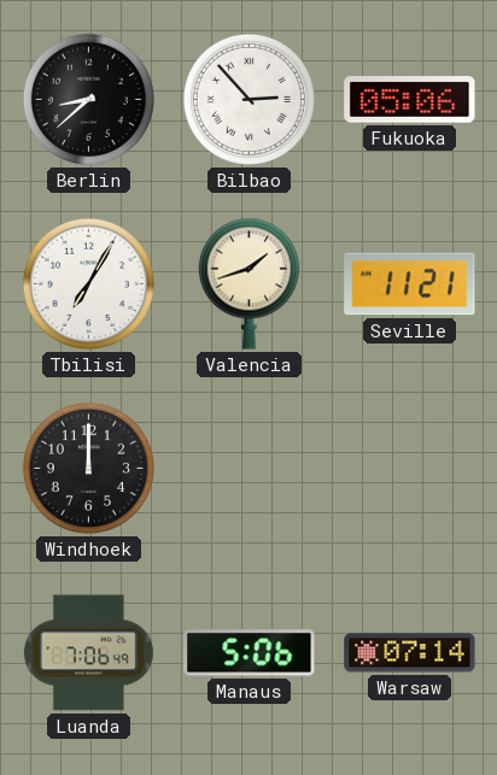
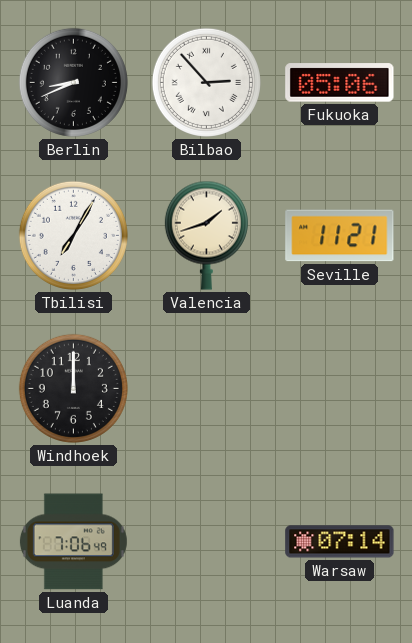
Berlin: 8:38 -> 8:41 (73, 82)
Manaus: 5:06 -> none (250, 653)
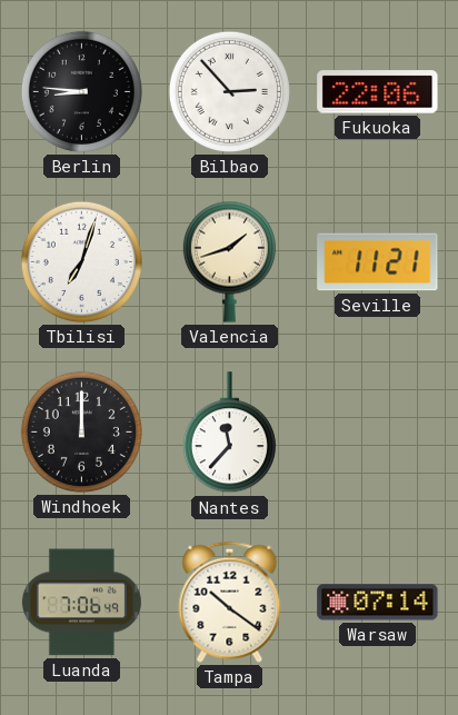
Berlin: 8:41 -> 8:46 (81, 91)
Fukuoka: 05:06 -> 22:06 (378, 92)
Tbilisi: 7:05 -> 7:03 (81, 261)
Nantes: none -> 11:37 (229, 433)
Tampa: none -> 10:21 (230, 602)
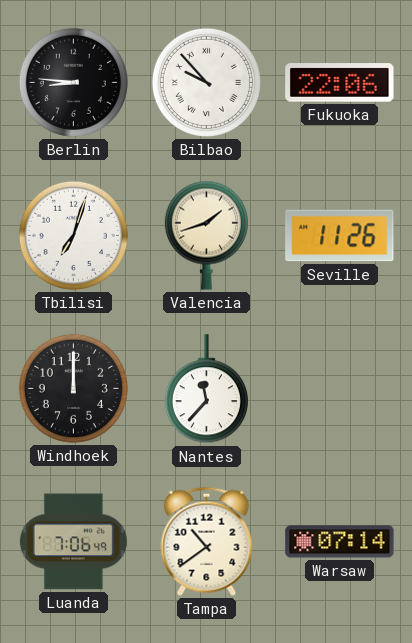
Bilbao: 2:53 -> 9:53 (206, 82)
Seville: 11:21 -> 11:26 (340, 236)
Tampa: 10:21 -> 10:39 (207, 541)
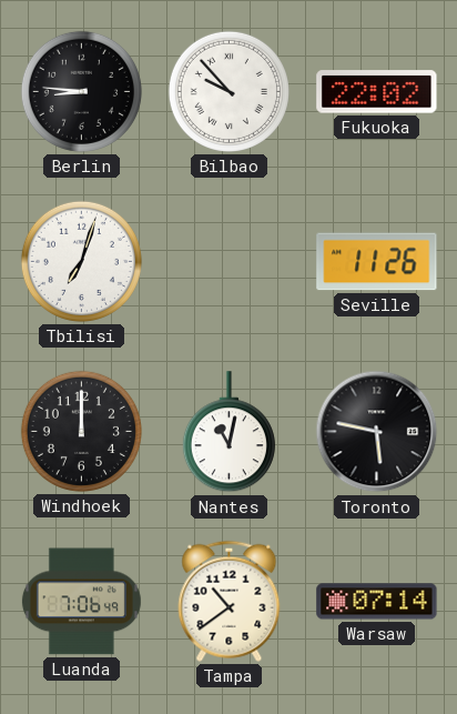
Fukuoka: 22:06 -> 22:02 (377, 92)
Valencia: 1:42 -> none (206, 235)
Nantes: 11:37 -> 11:02 (228, 432)
Toronto: none -> 5:47 (377, 432)
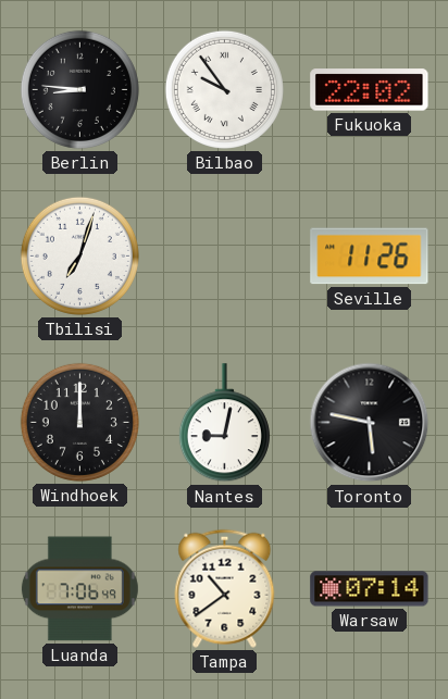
Bilbao: 9:53 -> 9:54 (224, 89)
Nantes: 11:02 -> 9:02 (224, 423)
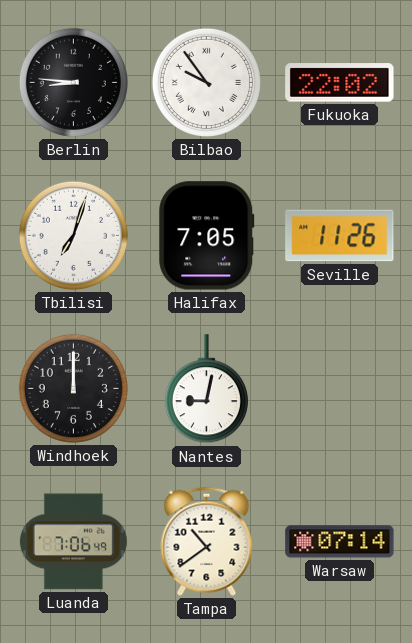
Halifax: none -> 7:05 (207, 236)
Toronto: 5:47 -> none (370, 423)
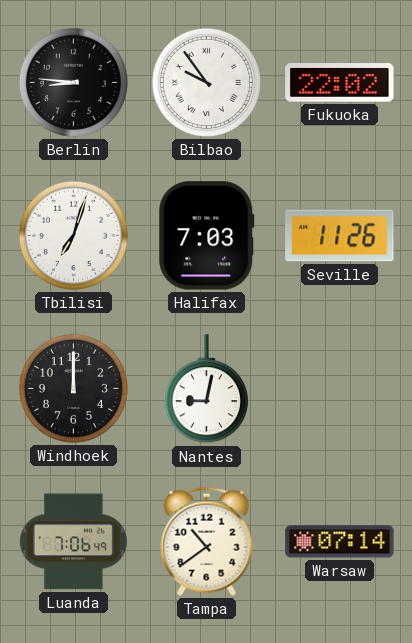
Halifax: 7:05 -> 7:03 (207, 236)
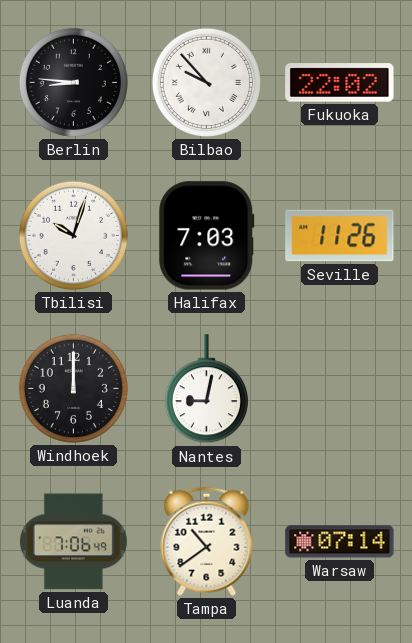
Bilbao: 9:54 -> 9:53 (206, 82)
Tbilisi: 7:03 -> 10:03 (73, 235)
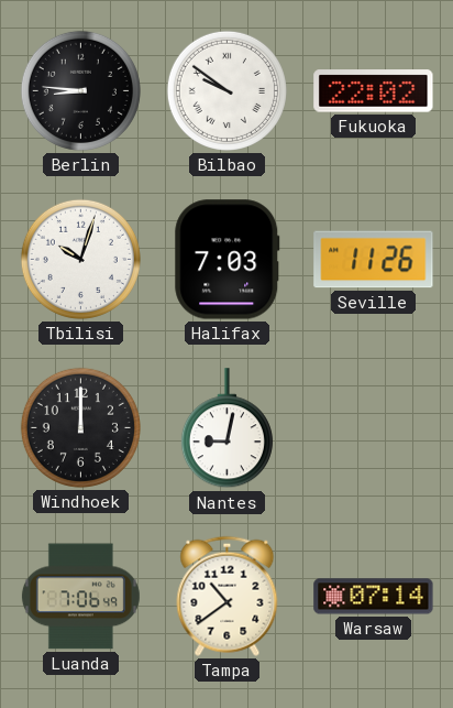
Bilbao: 9:53 -> 9:51 (226, 90)
